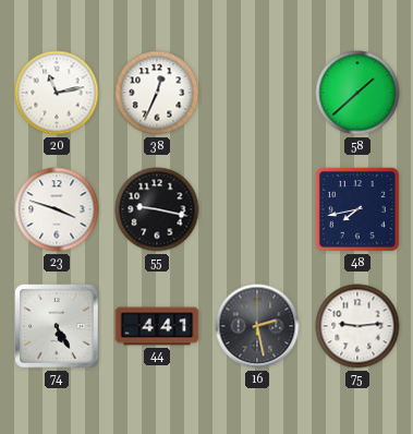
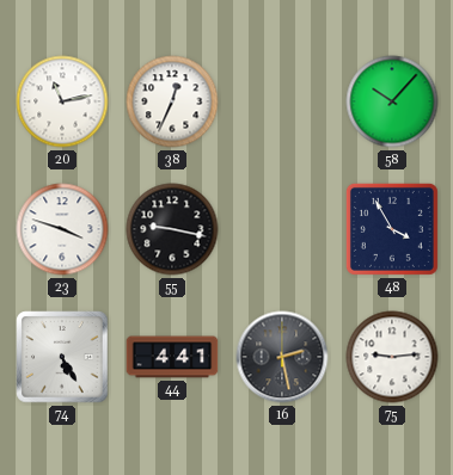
58: 1:38 -> 10:07 (392, 101)
48: 7:43 -> 3:55 (392, 229)
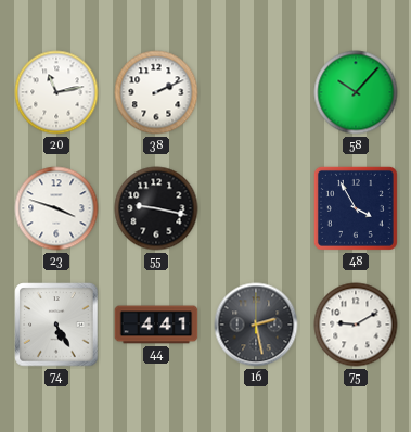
38: 12:34 -> 2:11 (156, 92)
75: 9:14 -> 9:10 (356, 325)
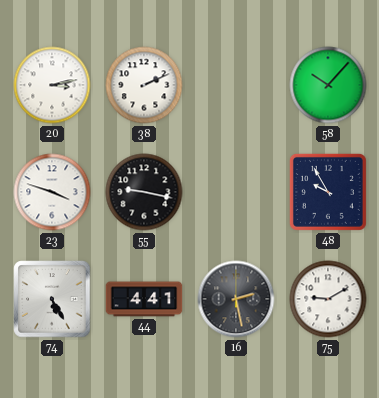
20: 11:13 -> 3:13 (52, 85)
48: 3:55 -> 9:55 (328, 192)
